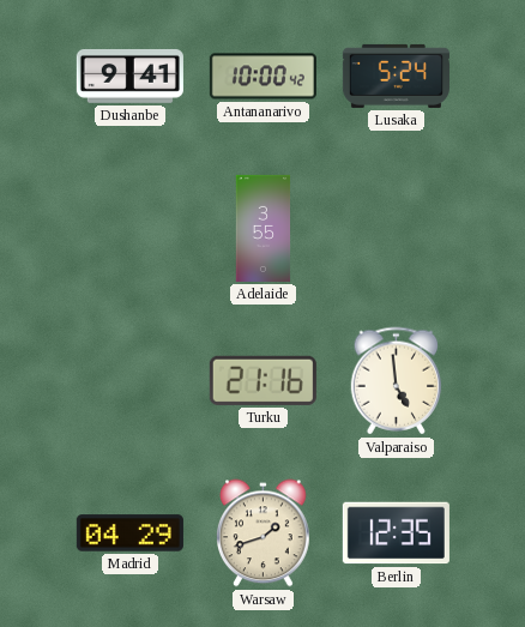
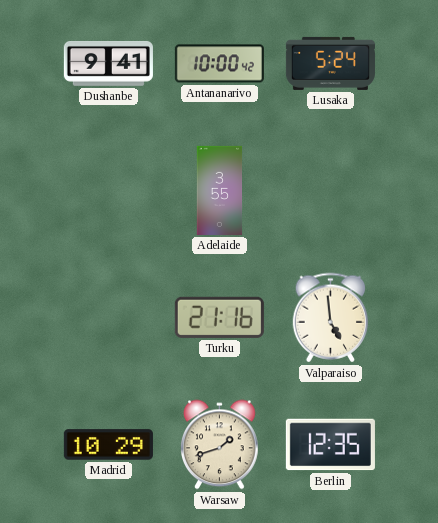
Madrid: 04:29 -> 10:29 (108, 445)
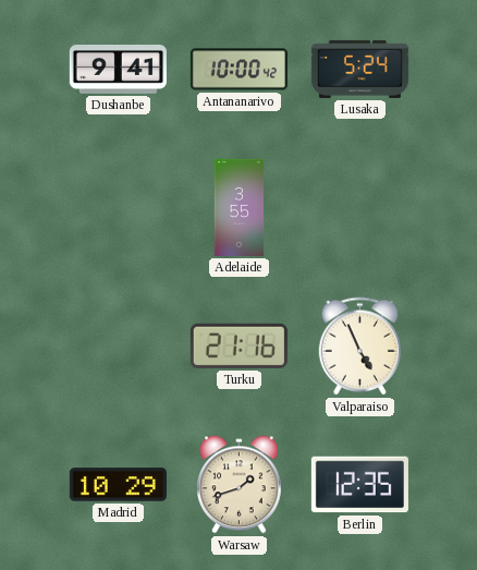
Valparaiso: 4:59 -> 4:56 (360, 347)
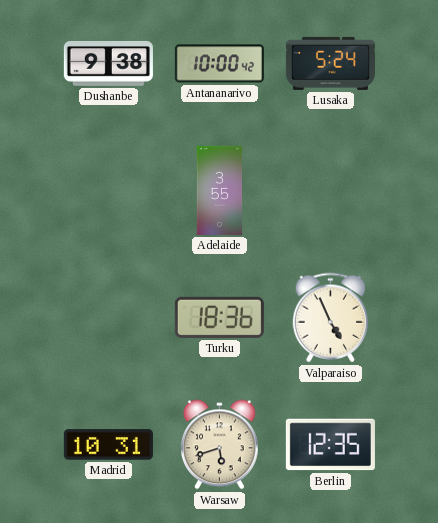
Dushanbe: 9:41 -> 9:38 (108, 63)
Turku: 21:16 -> 18:36 (219, 317)
Madrid: 10:29 -> 10:31 (108, 445)
Warsaw: 1:42 -> 5:42 (220, 445)
